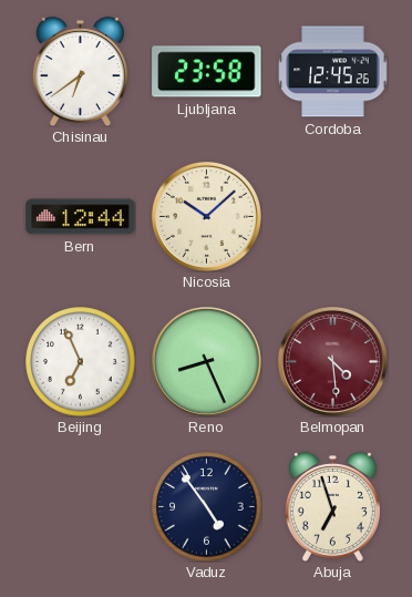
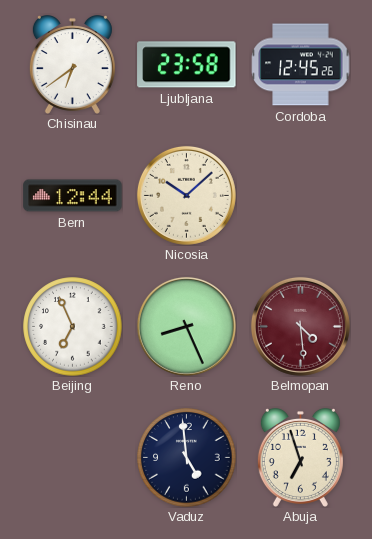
Vaduz: 4:54 -> 4:59 (187, 458)
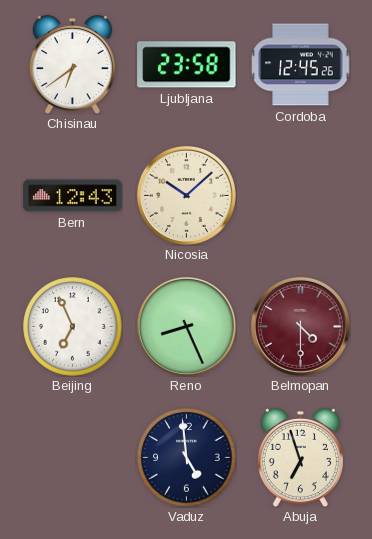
Bern: 12:44 -> 12:43 (73, 196)
Belmopan: 4:29 -> 4:30 (300, 326)
